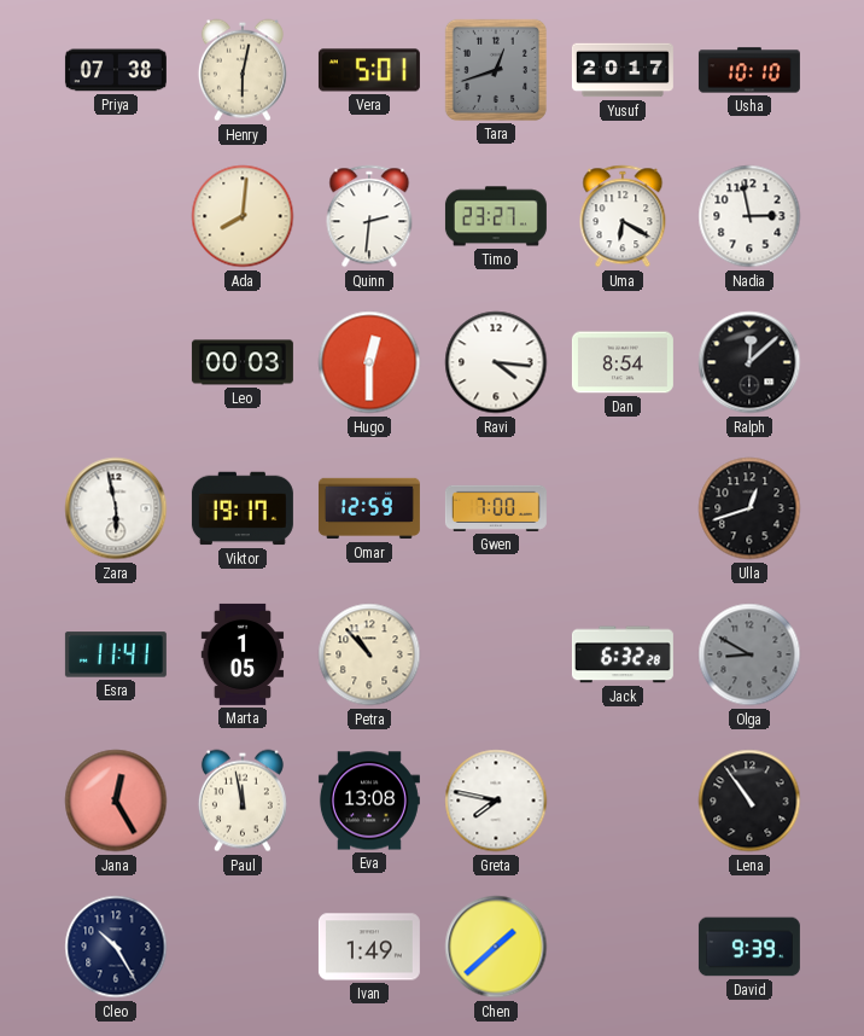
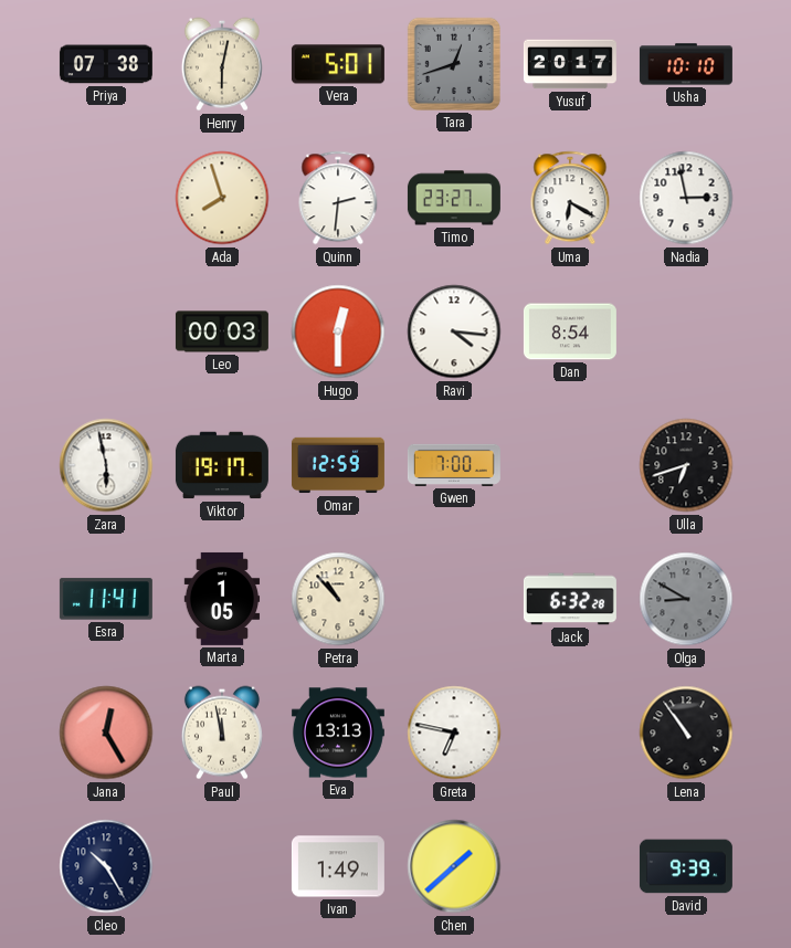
Ada: 8:01 -> 7:57 (222, 198)
Ralph: 12:08 -> none (749, 362)
Ulla: 12:42 -> 6:42 (686, 465)
Eva: 13:08 -> 13:13 (338, 733)
Greta: 7:47 -> 6:47 (454, 733)
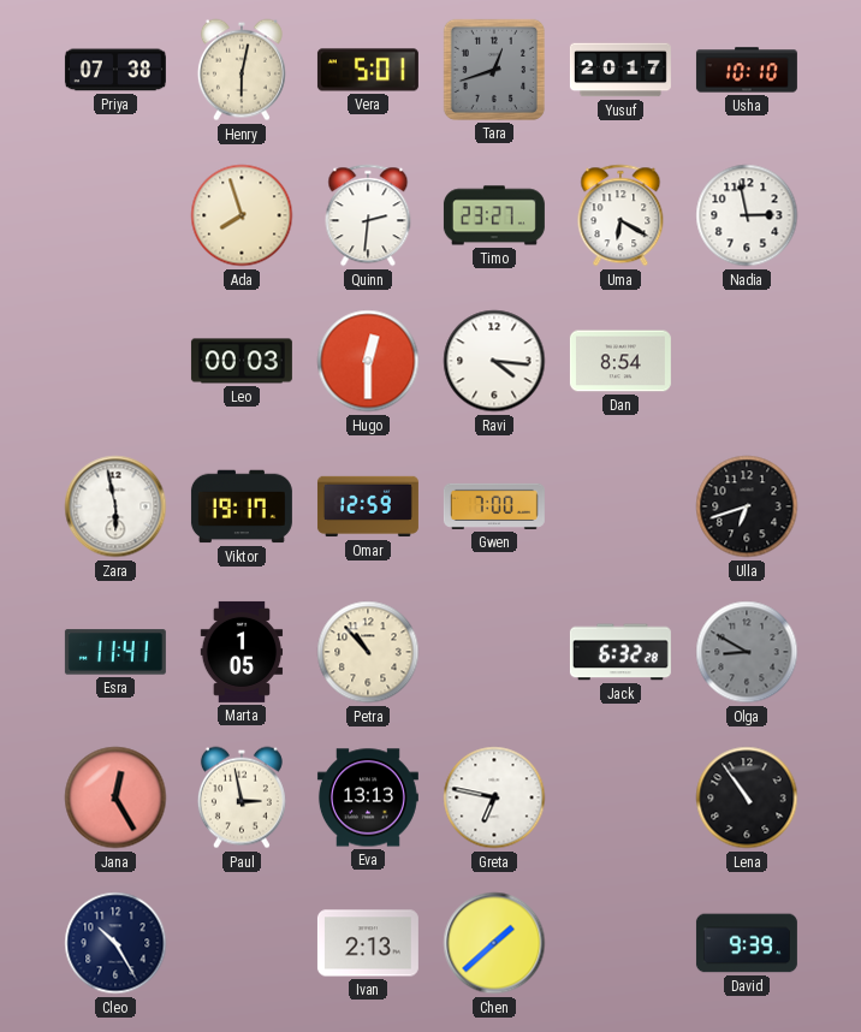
Paul: 11:58 -> 2:58 (242, 797)
Ivan: 1:49 -> 2:13 (368, 943)
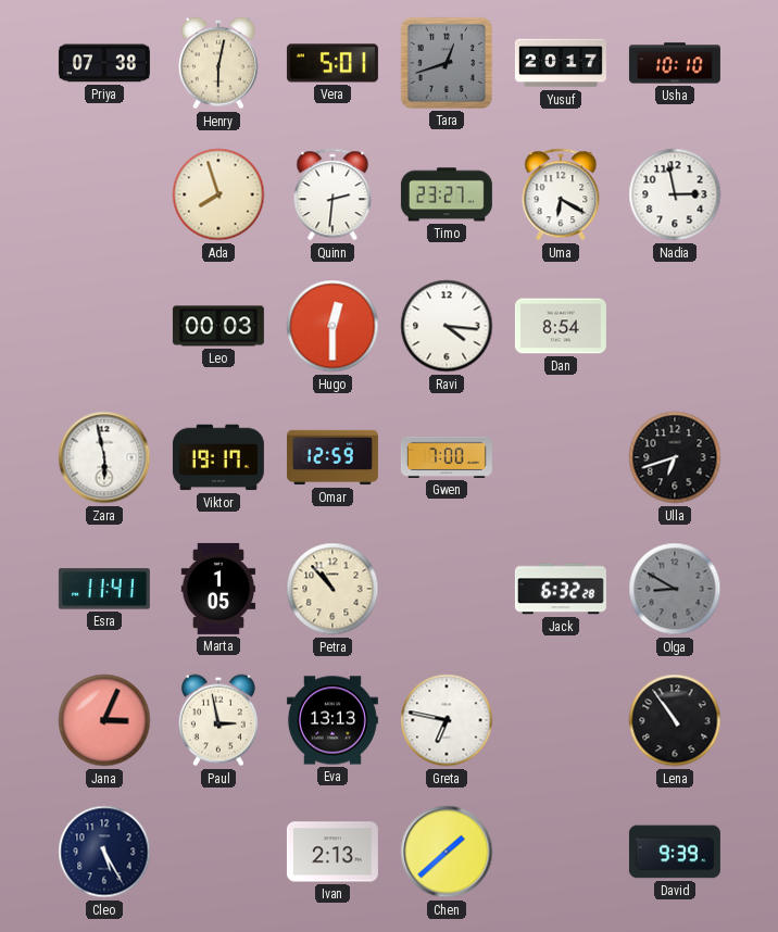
Jana: 12:25 -> 3:04 (104, 720)
Cleo: 10:25 -> 5:25 (104, 852)
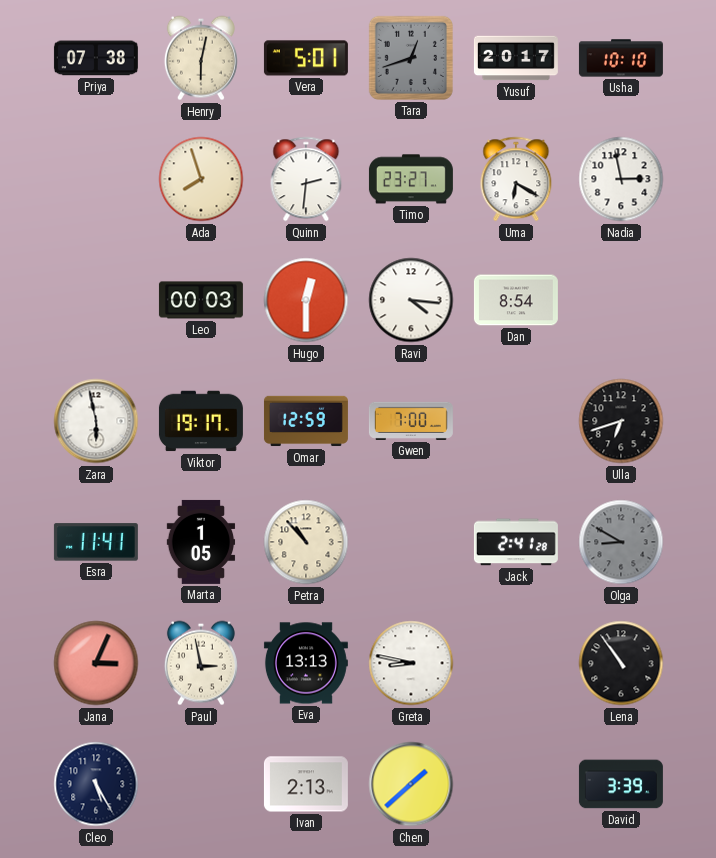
Jack: 6:32 -> 2:41 (516, 542)
Greta: 6:47 -> 8:47 (411, 663)
David: 9:39 -> 3:39 (621, 784)
